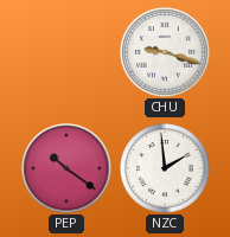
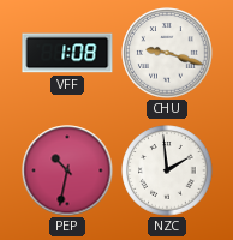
VFF: none -> 1:08 (67, 53)
PEP: 10:21 -> 10:32 (67, 170)
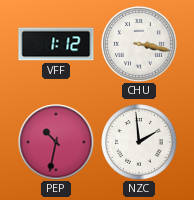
VFF: 1:08 -> 1:12 (56, 44)
CHU: 9:18 -> 3:17 (139, 44)
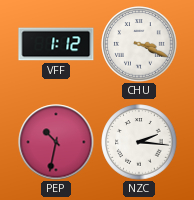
CHU: 3:17 -> 3:19 (139, 44)
NZC: 1:59 -> 2:16 (139, 142)
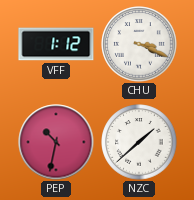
NZC: 2:16 -> 1:38 (139, 142)
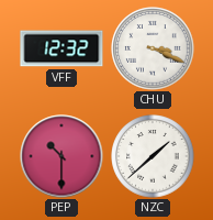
VFF: 1:12 -> 12:32 (61, 48)
PEP: 10:32 -> 10:30 (61, 156)
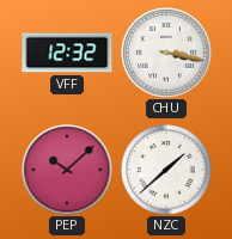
CHU: 3:19 -> 3:17 (166, 53)
PEP: 10:30 -> 10:08 (67, 170)
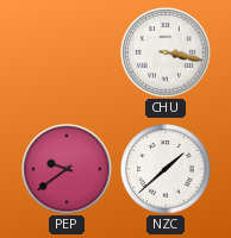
VFF: 12:32 -> none (67, 53)
PEP: 10:08 -> 9:39 (67, 169)
